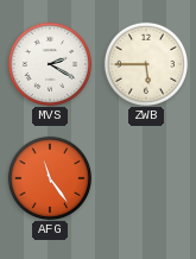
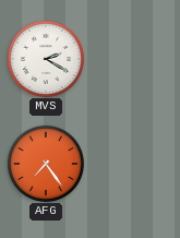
ZWB: 5:45 -> none (145, 63)
AFG: 11:24 -> 7:24 (45, 163)
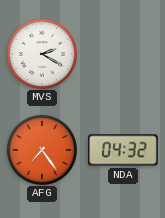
NDA: none -> 04:32 (124, 150)
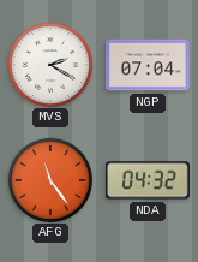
NGP: none -> 07:04 (148, 65)
AFG: 7:24 -> 11:24 (49, 179)
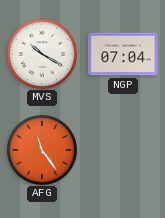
MVS: 2:20 -> 10:20 (41, 53)
NDA: 04:32 -> none (149, 180)
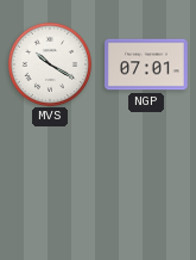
NGP: 07:04 -> 07:01 (146, 64)
AFG: 11:24 -> none (41, 149)
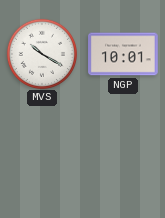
NGP: 07:01 -> 10:01 (123, 54)
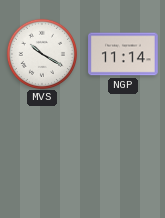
NGP: 10:01 -> 11:14 (123, 54)
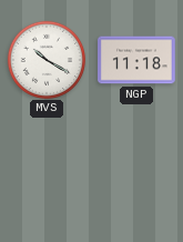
NGP: 11:14 -> 11:18 (136, 60)
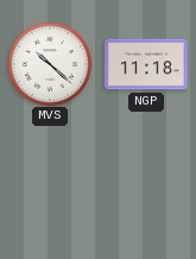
MVS: 10:20 -> 10:22 (49, 63)
